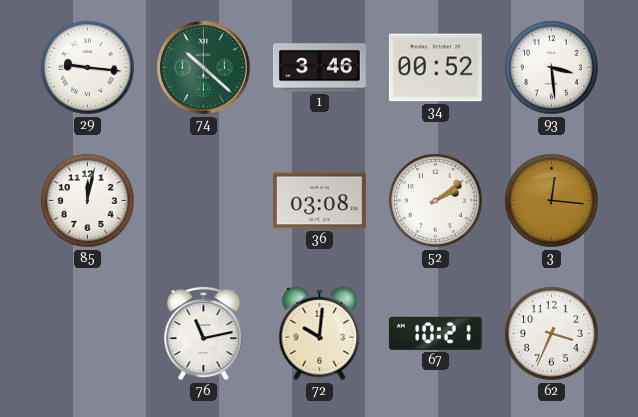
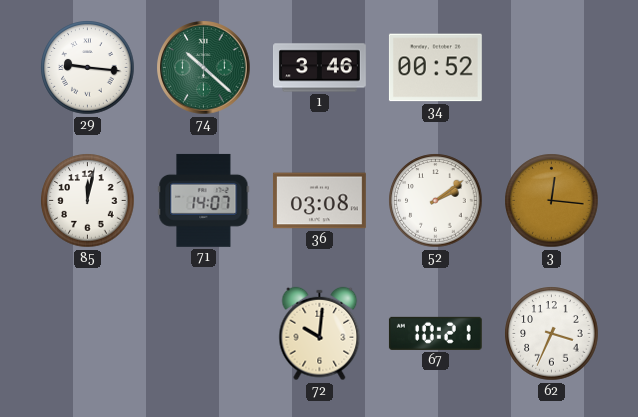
93: 3:29 -> none (552, 68)
71: none -> 14:07 (204, 200)
76: 11:13 -> none (204, 333)
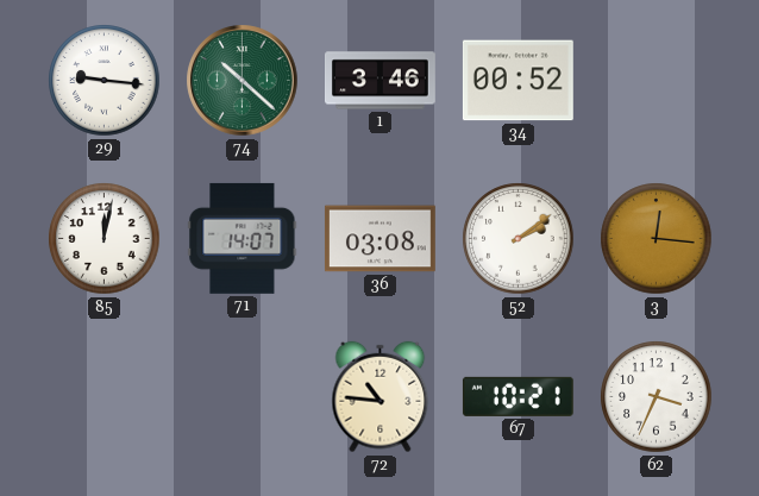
72: 10:01 -> 10:46 (381, 397)
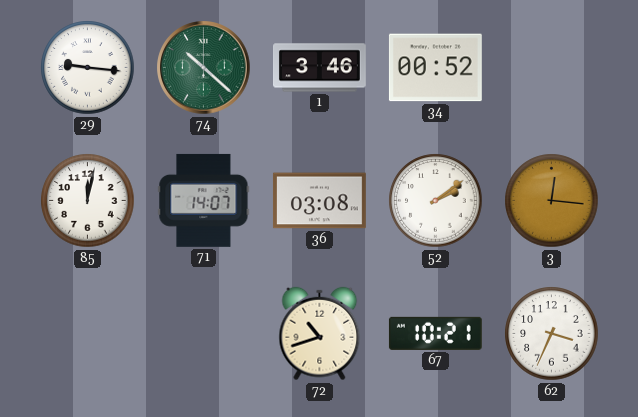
72: 10:46 -> 10:42 (320, 334)
